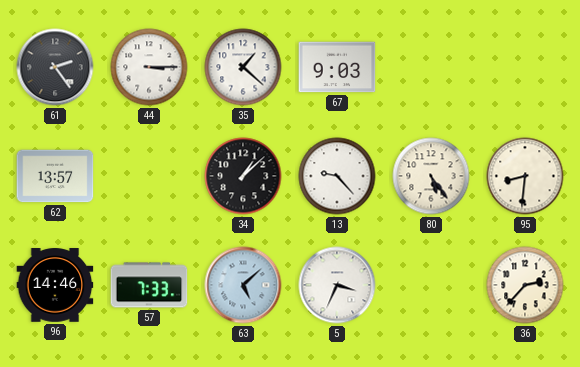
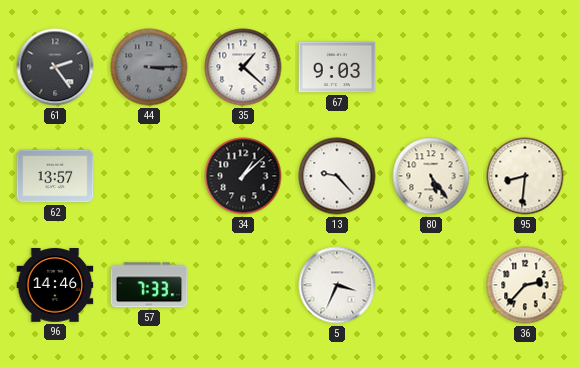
44 dial: white -> grey (149, 67)
63: 5:08 -> none (243, 285)
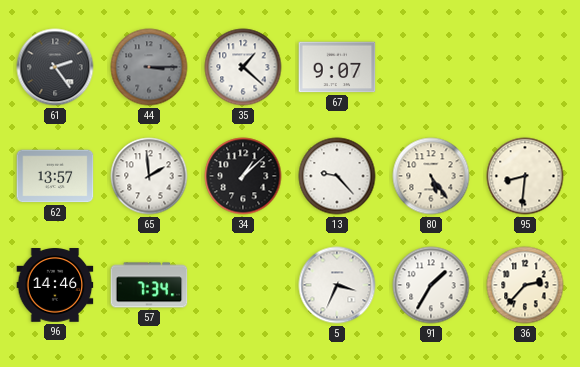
67: 9:03 -> 9:07 (337, 67)
65: none -> 1:59 (149, 176)
57: 7:33 -> 7:34 (149, 285)
91: none -> 1:35 (431, 285)
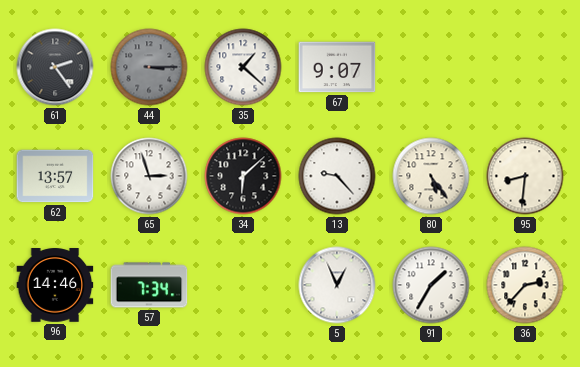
65: 1:59 -> 2:57 (149, 176)
34: 1:08 -> 6:08 (243, 176)
5: 3:34 -> 12:56 (337, 285)
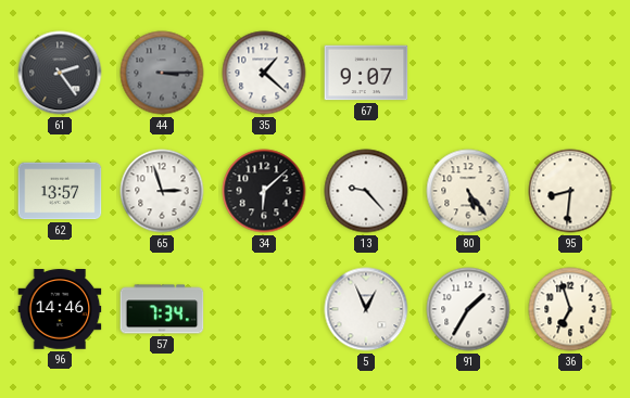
36: 2:37 -> 6:57 (570, 309)
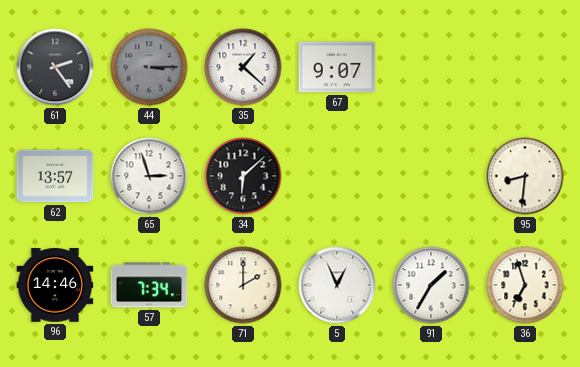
13: 9:23 -> none (366, 191)
80: 5:24 -> none (468, 191)
71: none -> 2:00 (243, 285)
